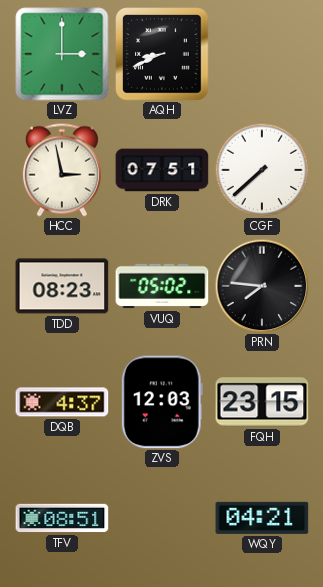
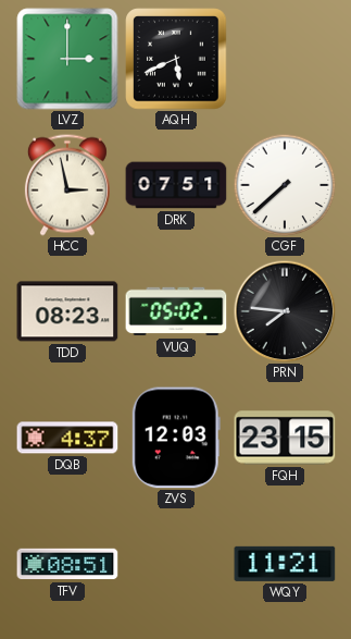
AQH: 8:41 -> 5:41 (176, 59)
WQY: 04:21 -> 11:21 (285, 564)
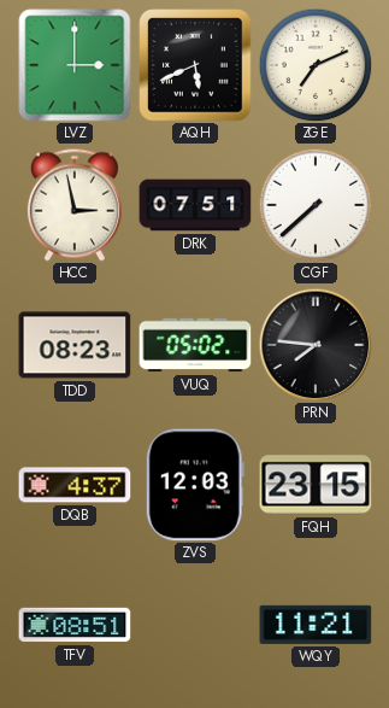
ZGE: none -> 7:11 (316, 65)
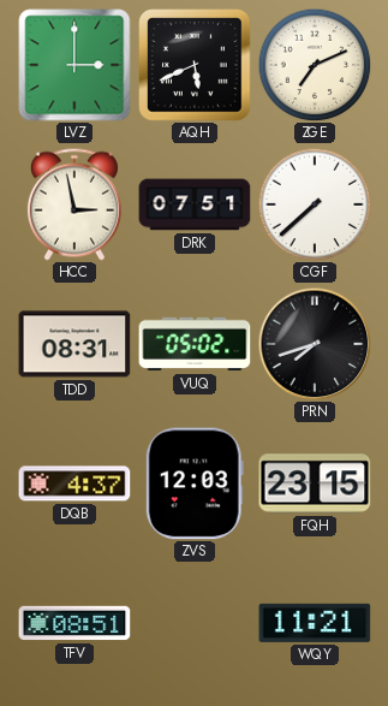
TDD: 08:23 -> 08:31 (74, 344)
PRN: 7:46 -> 7:42 (315, 344)
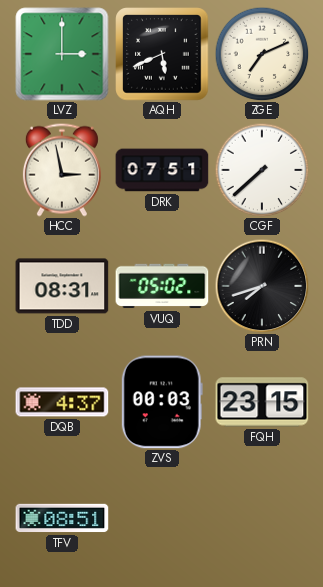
ZVS: 12:03 -> 00:03 (162, 402)
WQY: 11:21 -> none (315, 623)
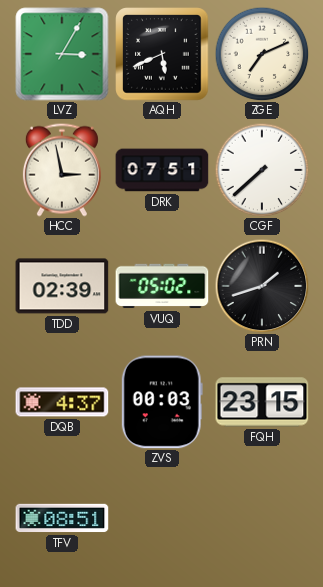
LVZ: 3:00 -> 3:05 (62, 54)
TDD: 08:31 -> 02:39 (62, 286)
PRN: 7:42 -> 1:42 (262, 286)
